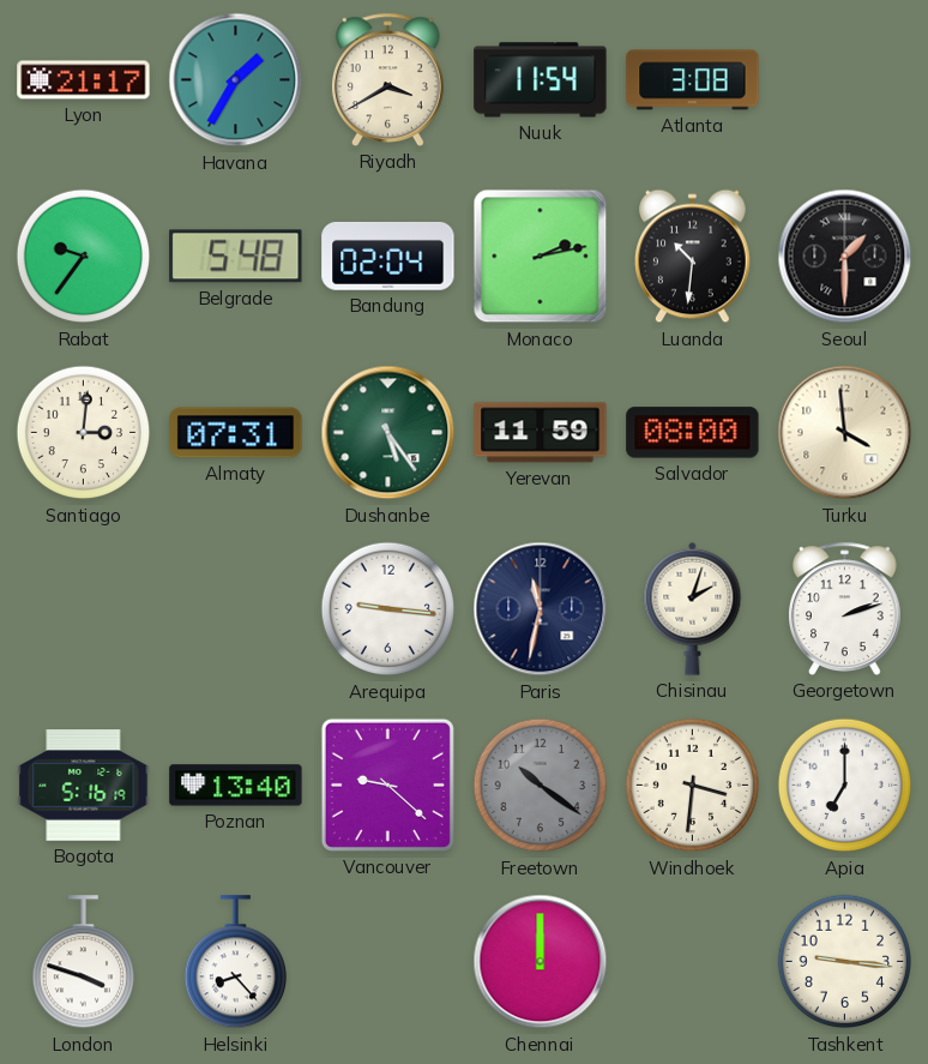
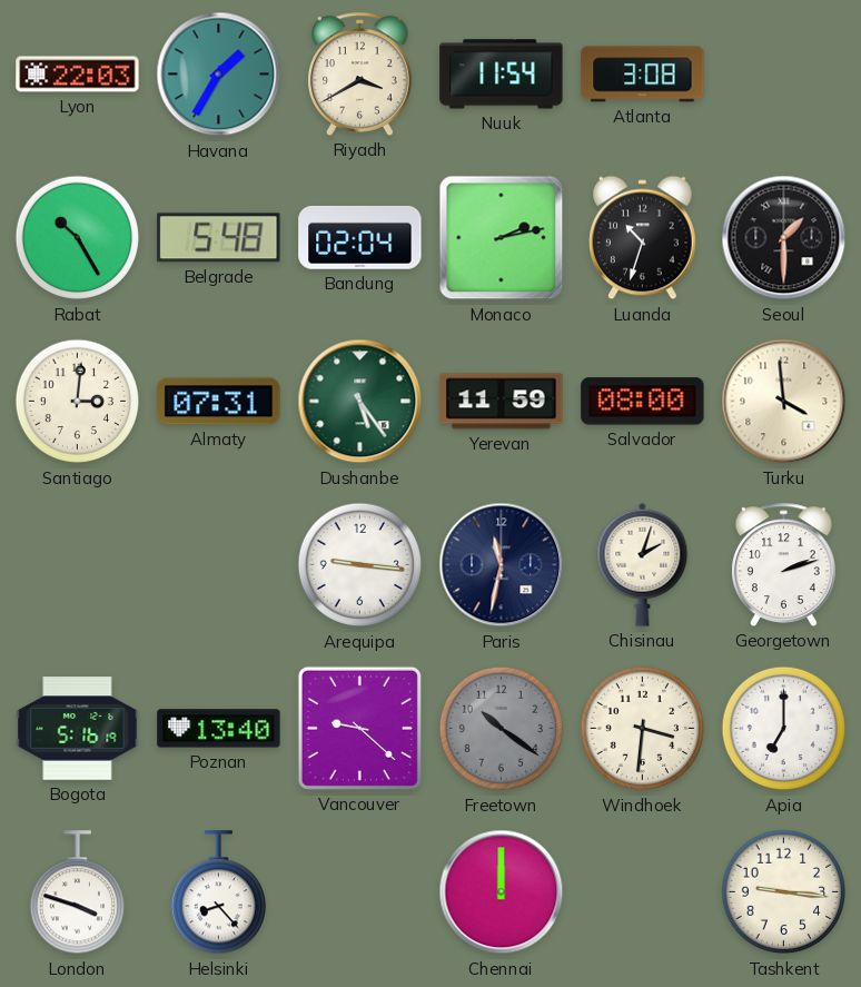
Lyon: 21:17 -> 22:03 (78, 75)
Rabat: 9:36 -> 10:25 (78, 238)
Luanda: 10:31 -> 10:33 (643, 238)
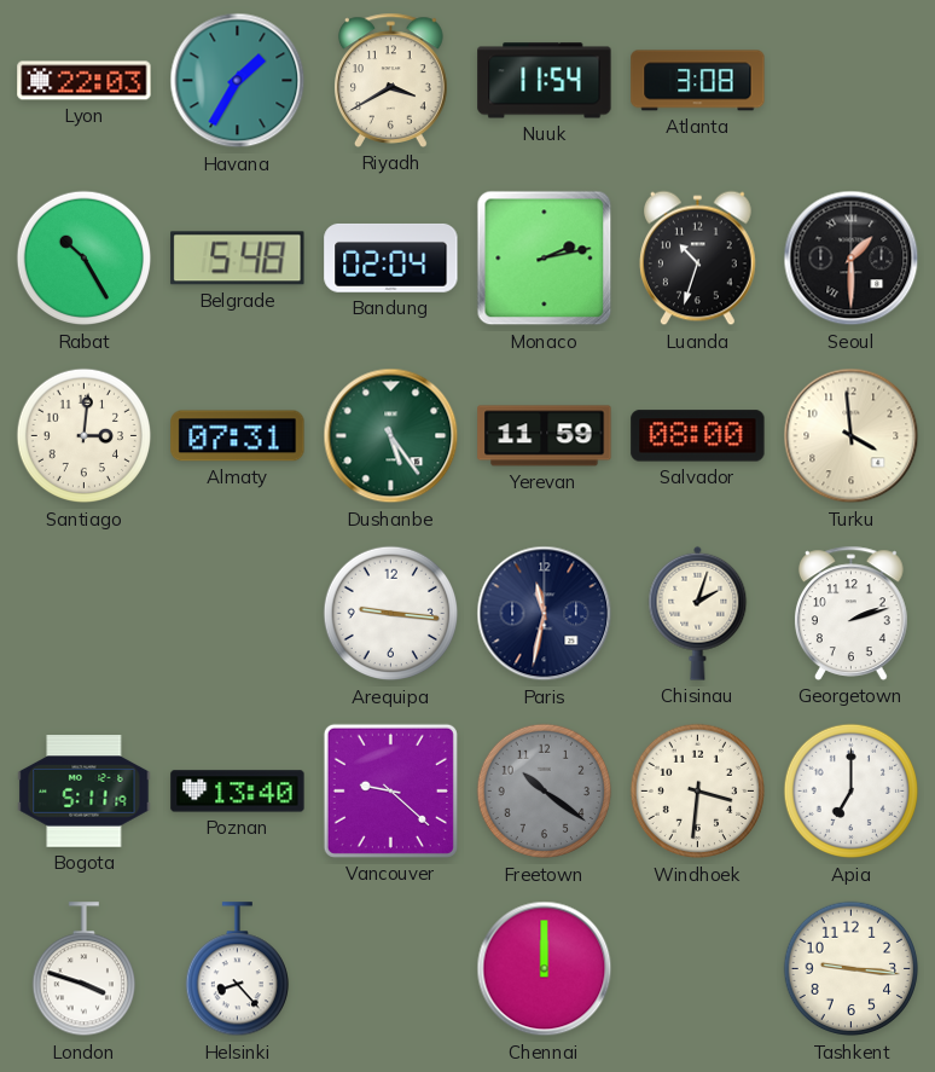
Bogota: 5:16 -> 5:11 (85, 792)
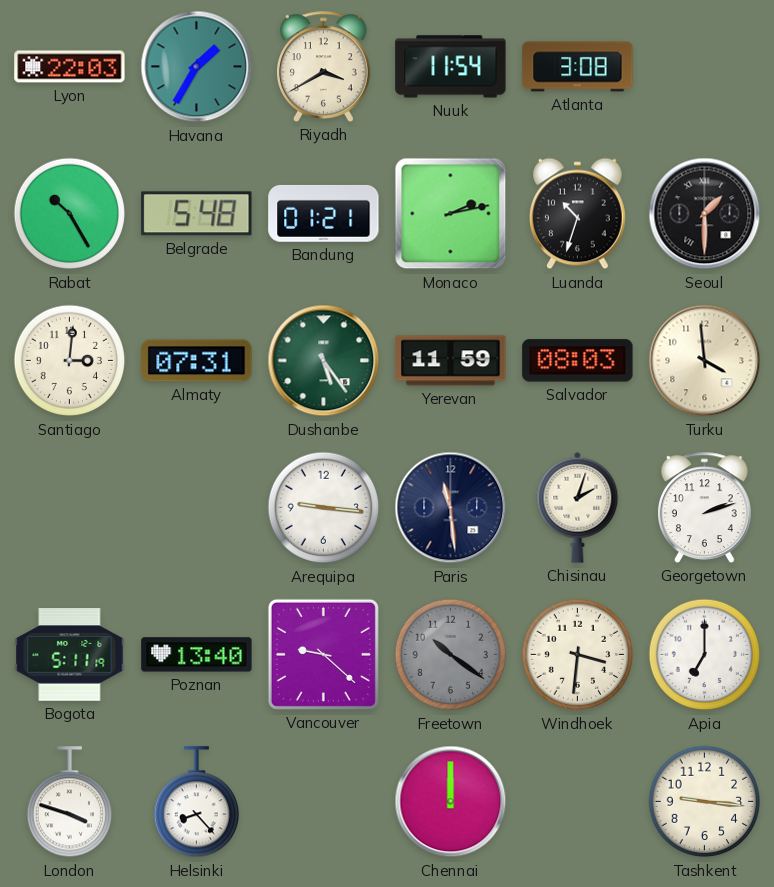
Bandung: 02:04 -> 01:21 (324, 213)
Salvador: 08:00 -> 08:03 (578, 361)
Paris: 11:32 -> 11:29 (451, 508)
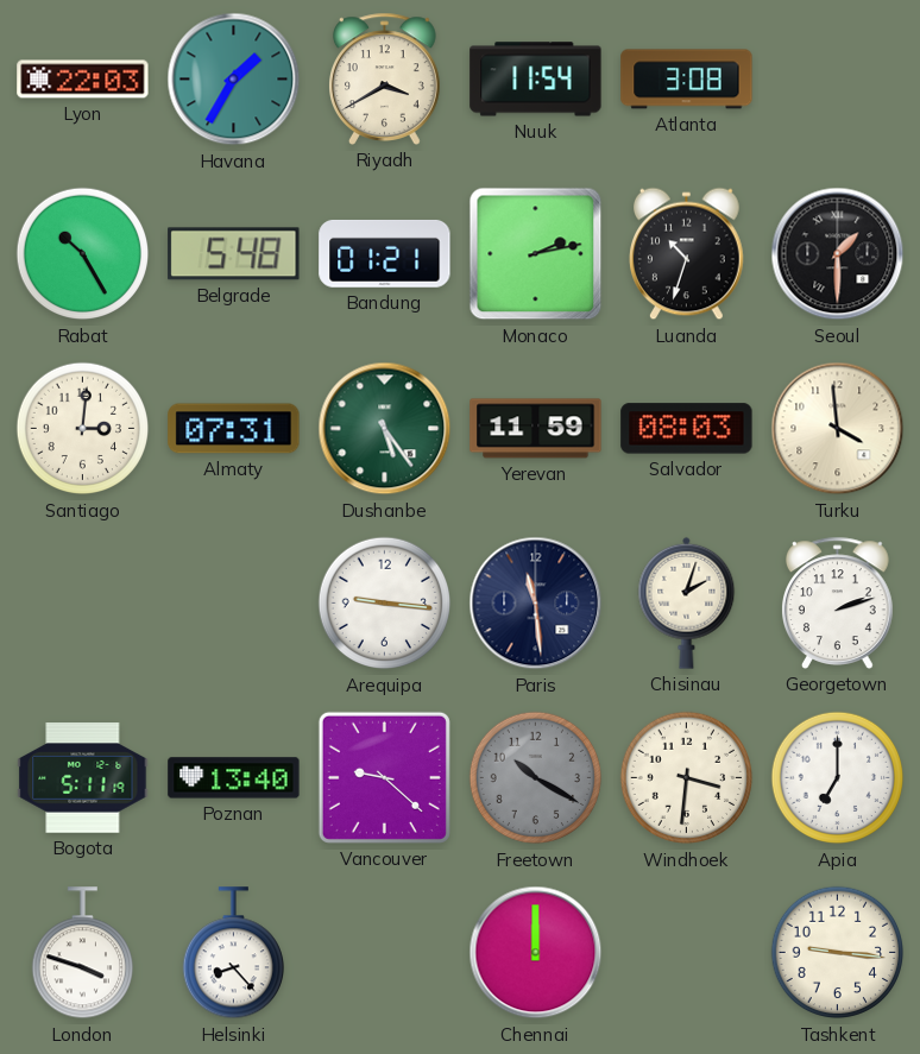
Freetown: 10:21 -> 10:20 (536, 778)
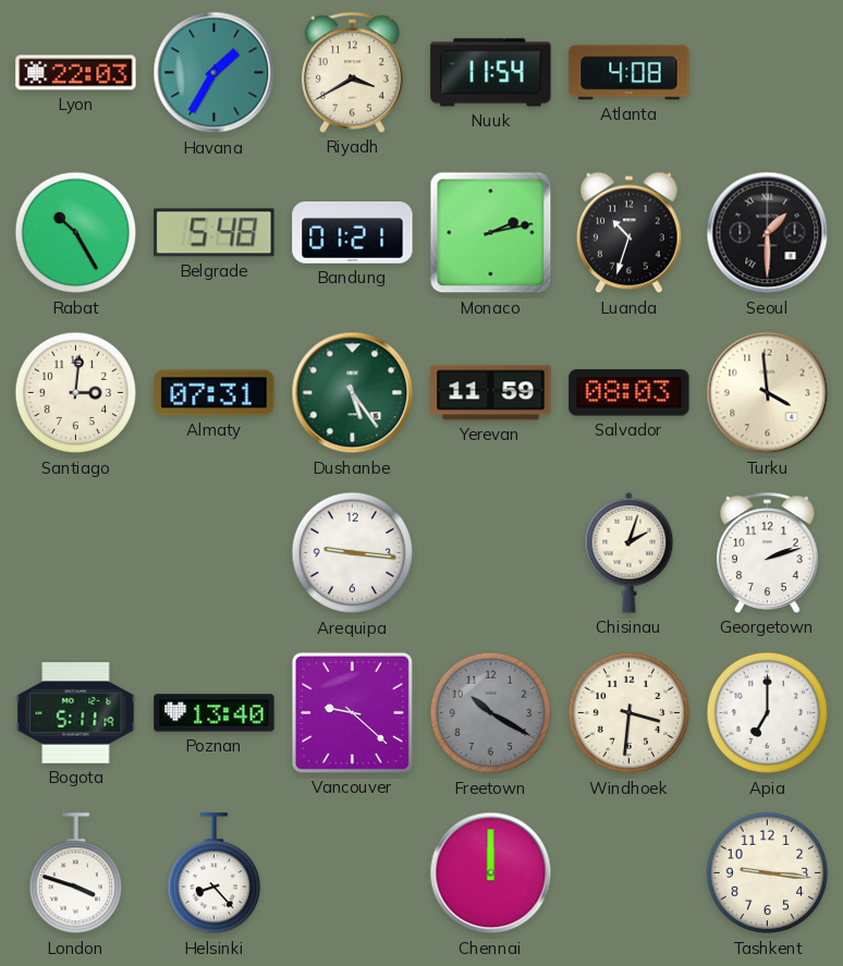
Atlanta: 3:08 -> 4:08 (630, 73)
Paris: 11:29 -> none (536, 604)
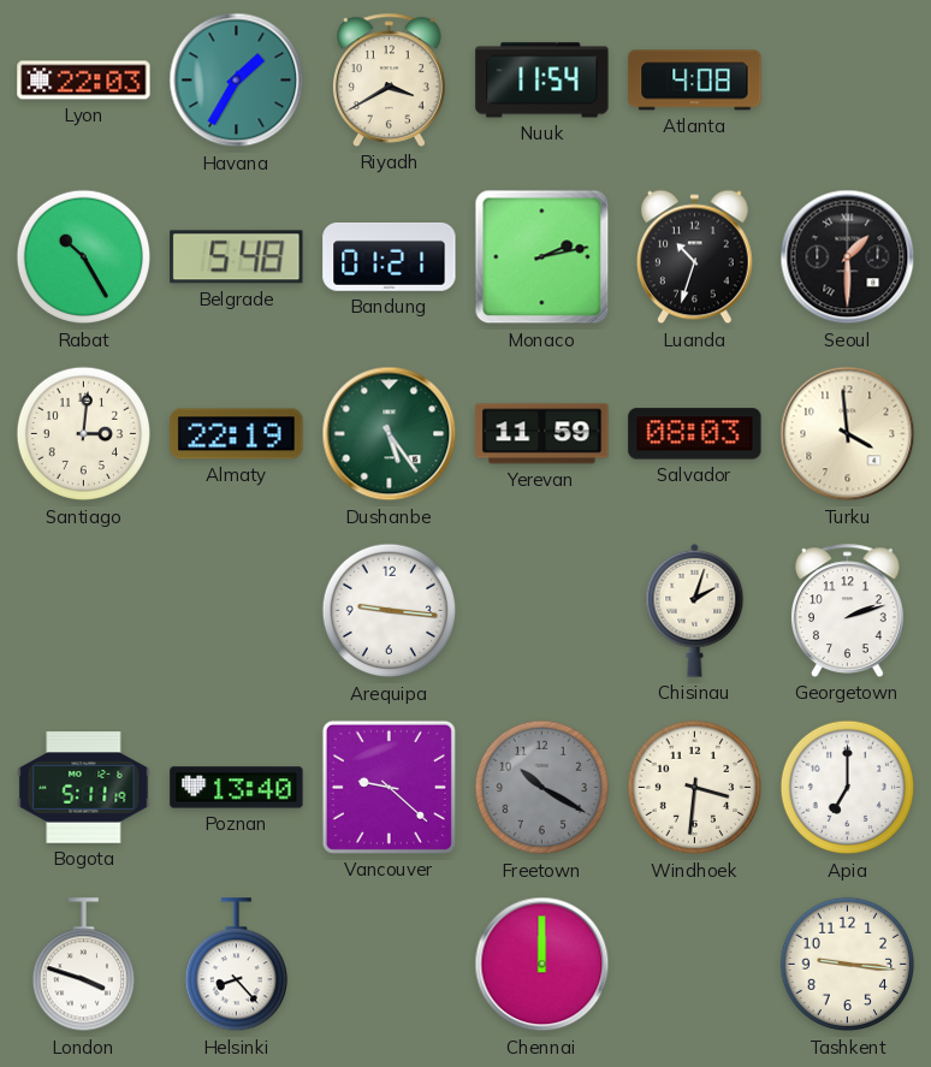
Almaty: 07:31 -> 22:19 (237, 434)
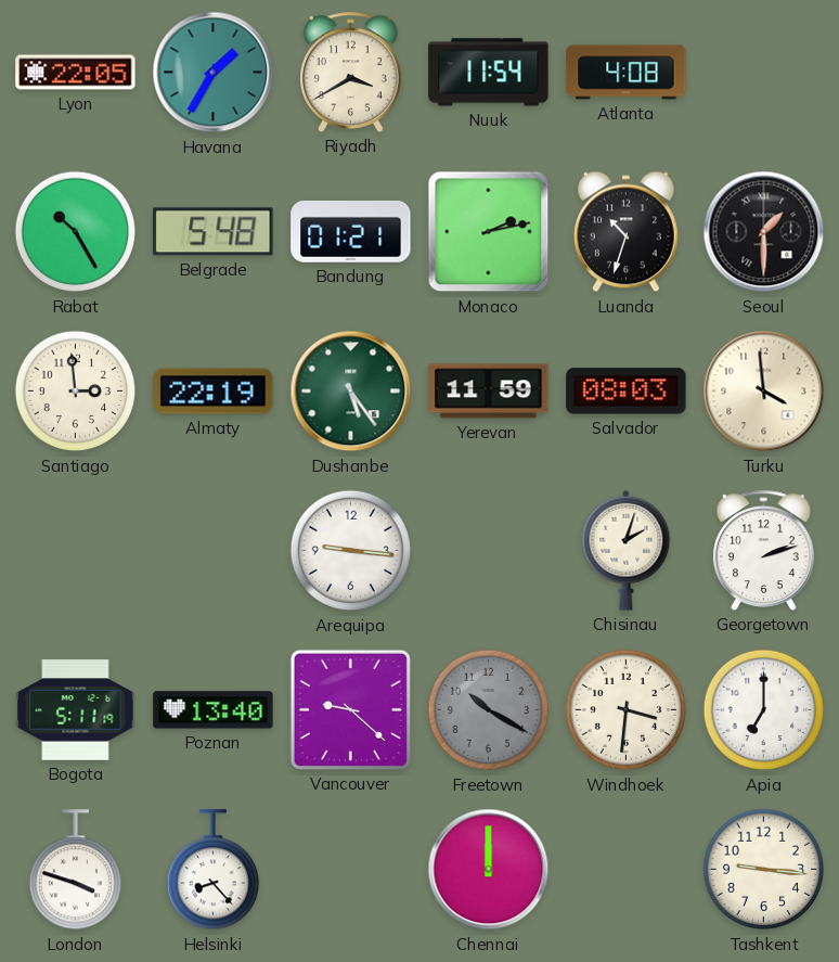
Lyon: 22:03 -> 22:05 (76, 73)
Santiago: 3:01 -> 2:59 (76, 392)
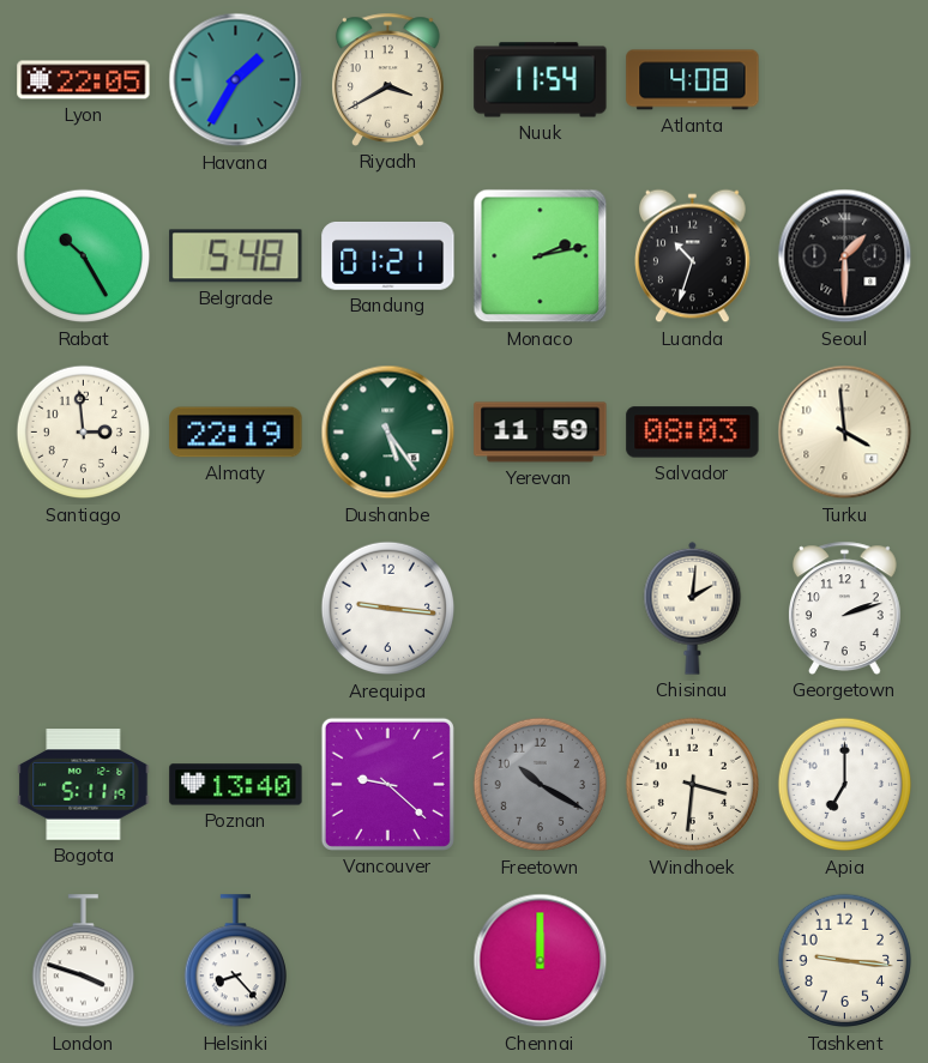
Chisinau: 2:03 -> 2:01 (693, 608)
